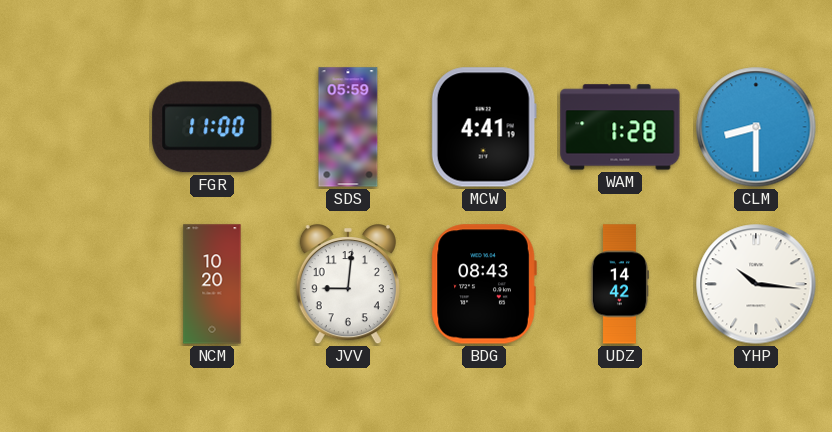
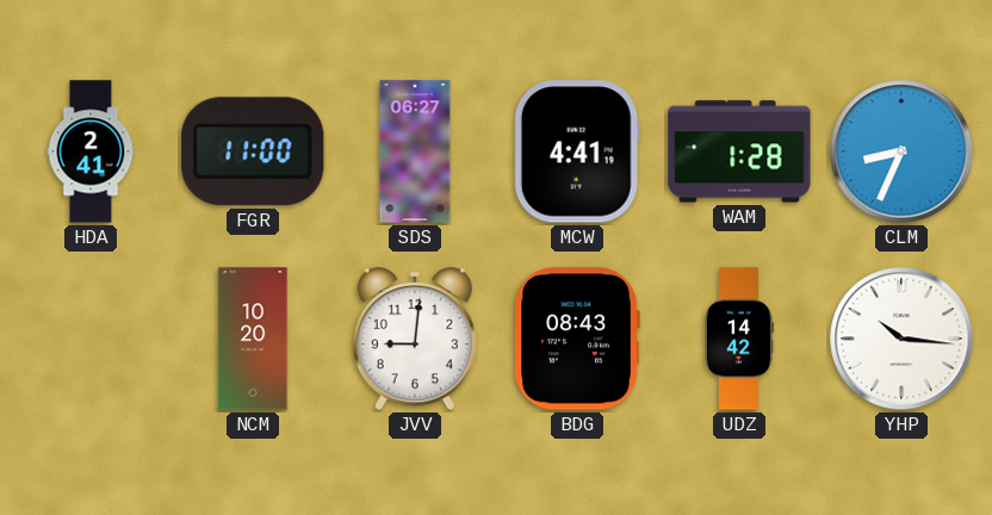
HDA: none -> 2:41 (91, 151)
SDS: 05:59 -> 06:27 (415, 151)
CLM: 8:30 -> 8:34 (901, 151)
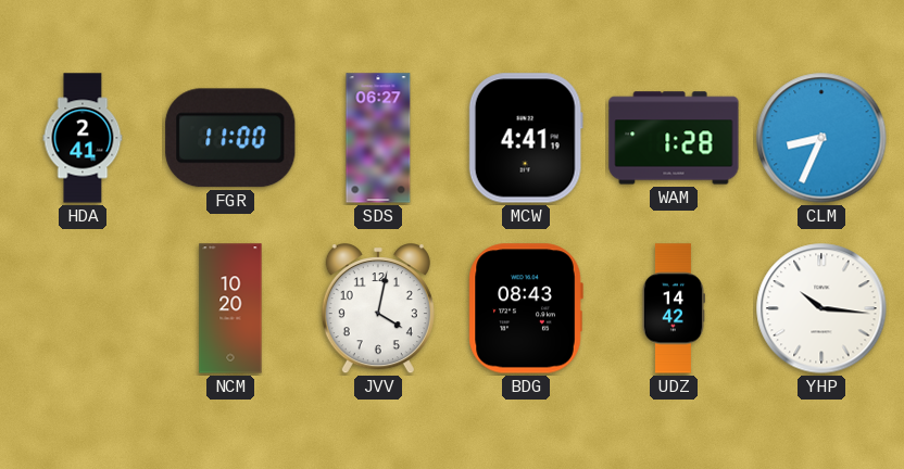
JVV: 9:01 -> 4:02 (378, 309)
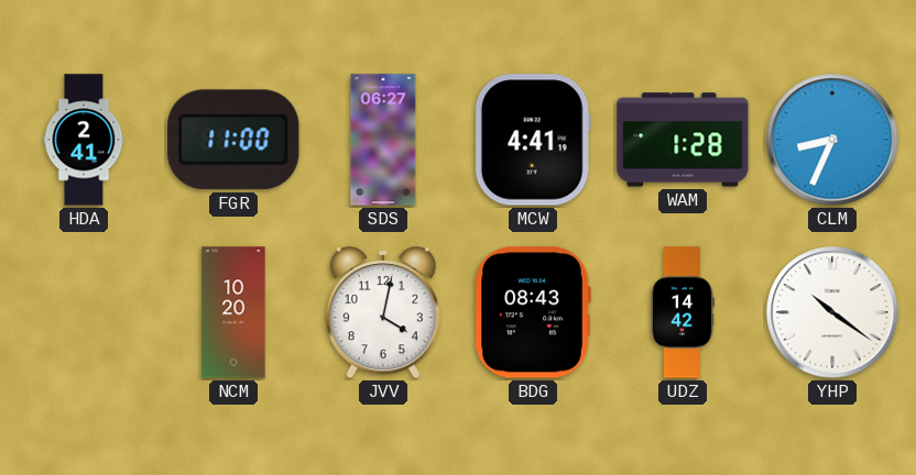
YHP: 10:16 -> 10:21 (832, 312)
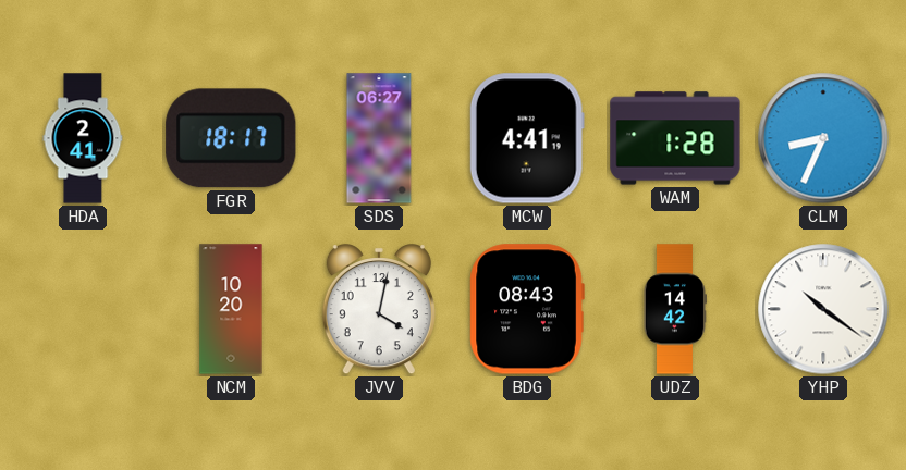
FGR: 11:00 -> 18:17 (231, 138)
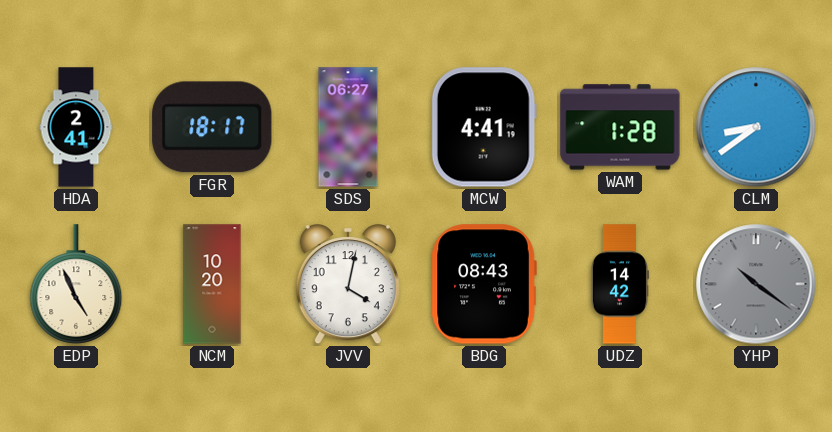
CLM: 8:34 -> 8:39 (756, 127)
EDP: none -> 4:56 (76, 284)
YHP dial: white -> grey (756, 284)
